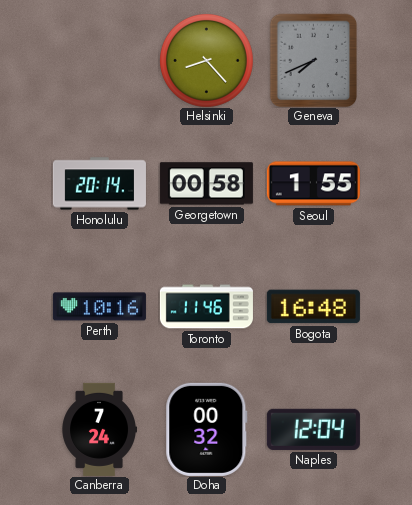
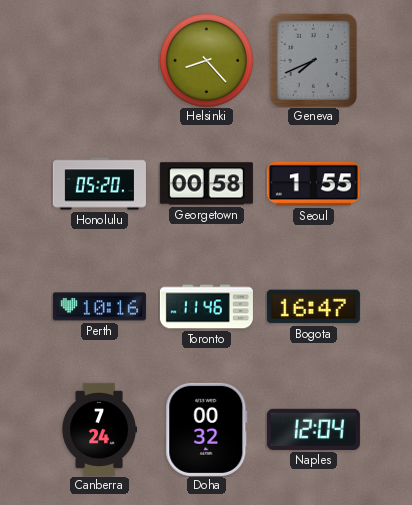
Honolulu: 20:14 -> 05:20 (99, 184)
Bogota: 16:48 -> 16:47 (313, 307)
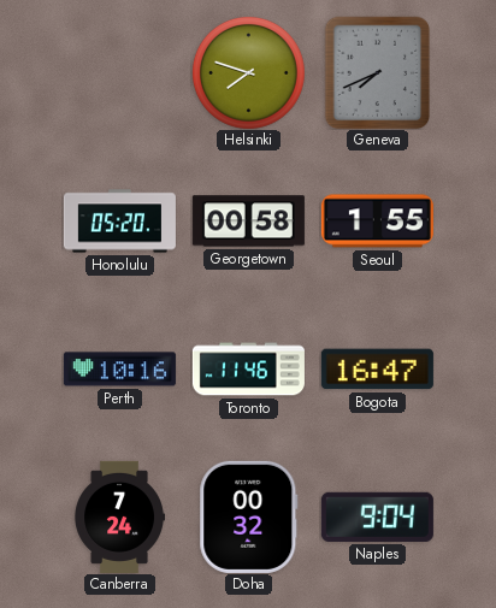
Helsinki: 8:23 -> 7:48 (248, 72)
Naples: 12:04 -> 9:04 (377, 516)
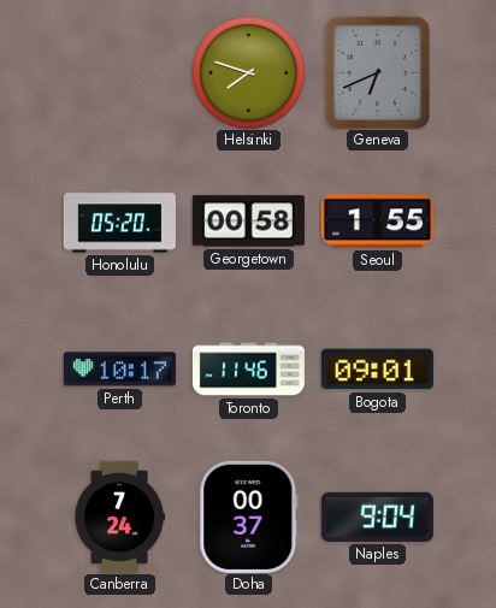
Geneva: 7:41 -> 6:41 (378, 72)
Perth: 10:16 -> 10:17 (119, 370)
Bogota: 16:47 -> 09:01 (377, 370)
Doha: 00:32 -> 00:37 (249, 516)
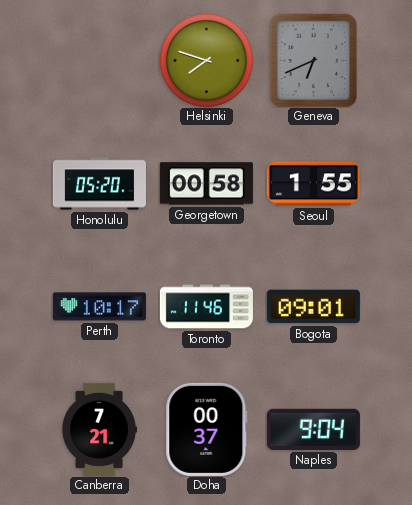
Canberra: 7:24 -> 7:21 (99, 429)
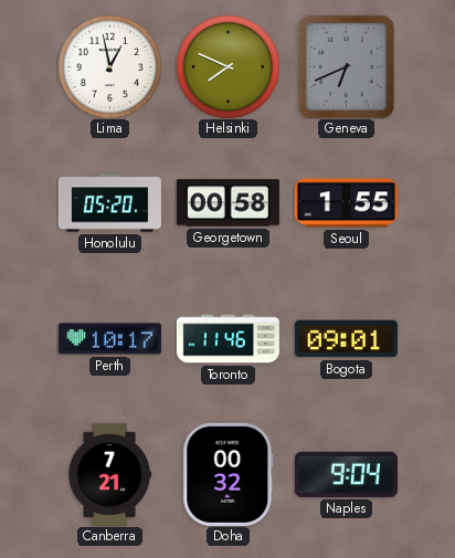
Lima: none -> 12:58 (109, 66)
Helsinki: 7:48 -> 7:49 (227, 66)
Doha: 00:37 -> 00:32 (229, 474)
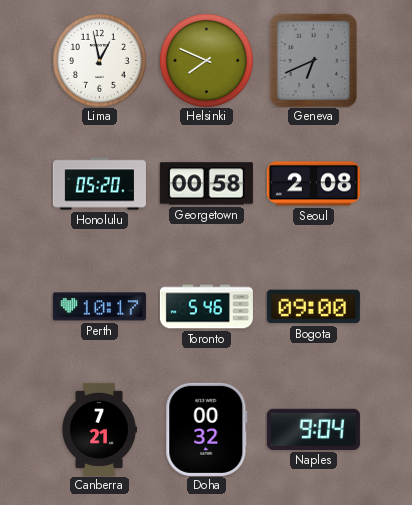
Seoul: 1:55 -> 2:08 (313, 184)
Toronto: 11:46 -> 5:46 (206, 307)
Bogota: 09:01 -> 09:00 (313, 307)
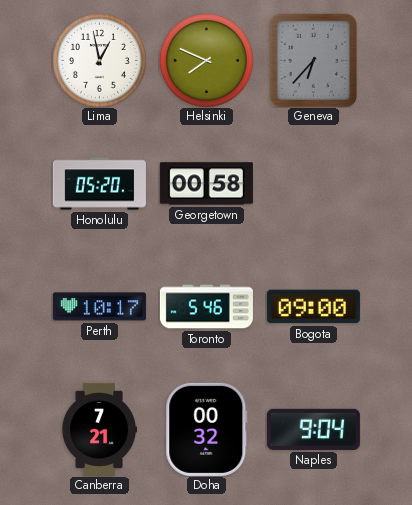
Geneva: 6:41 -> 6:37 (314, 60)
Seoul: 2:08 -> none (313, 184)
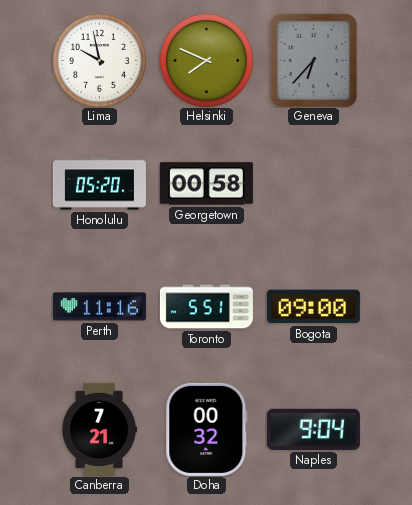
Lima: 12:58 -> 9:58 (99, 60)
Perth: 10:17 -> 11:16 (99, 307)
Toronto: 5:46 -> 5:51 (206, 307)
